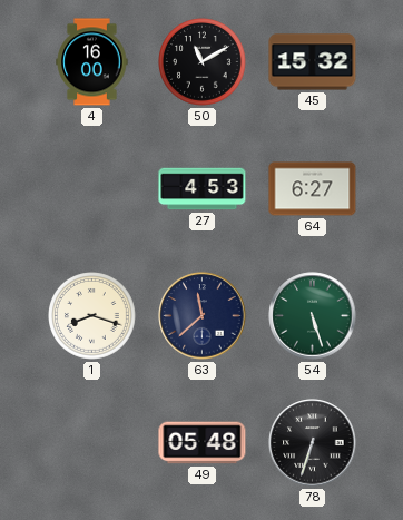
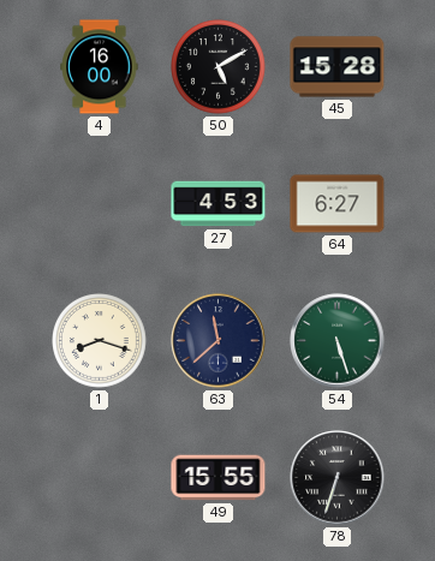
50: 11:10 -> 5:10 (219, 67)
45: 15:32 -> 15:28 (338, 67)
49: 05:48 -> 15:55 (219, 478)
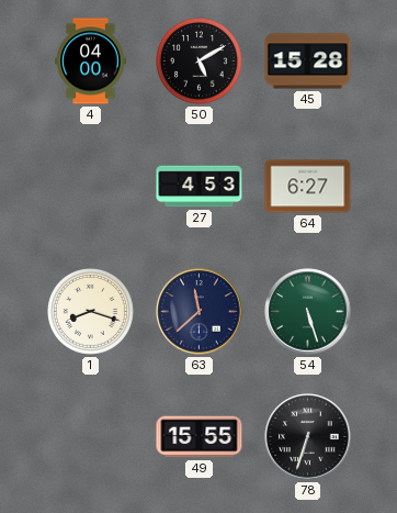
4: 16:00 -> 04:00 (91, 62)
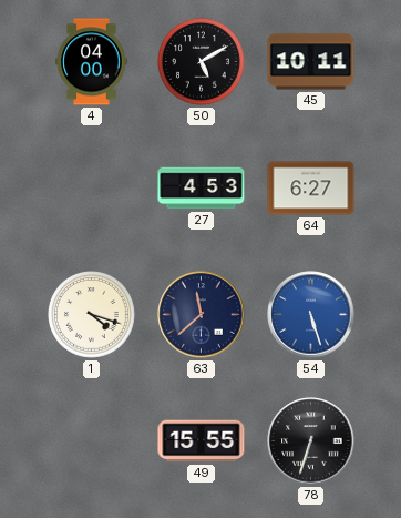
45: 15:28 -> 10:11 (311, 62)
1: 8:18 -> 4:18 (92, 315)
54 dial: green -> blue (311, 315)
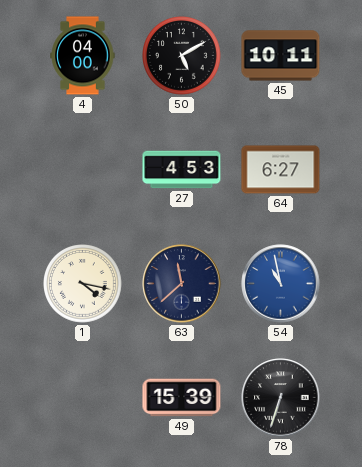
1: 4:18 -> 4:17 (83, 284)
54: 5:27 -> 10:58 (281, 284)
49: 15:55 -> 15:39 (182, 398)
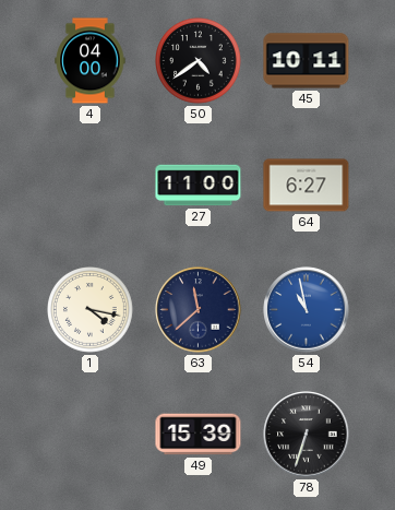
50: 5:10 -> 4:39 (199, 61)
27: 4:53 -> 11:00 (199, 186)
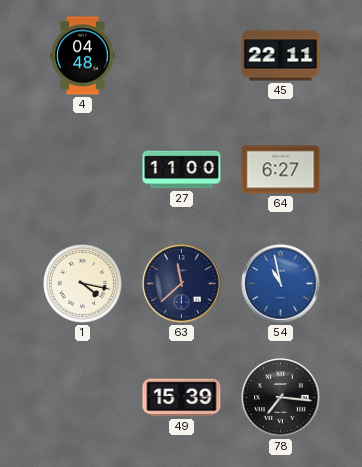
4: 04:00 -> 04:48 (83, 56)
50: 4:39 -> none (199, 61)
45: 10:11 -> 22:11 (281, 56)
78: 6:33 -> 7:16 (281, 398)
